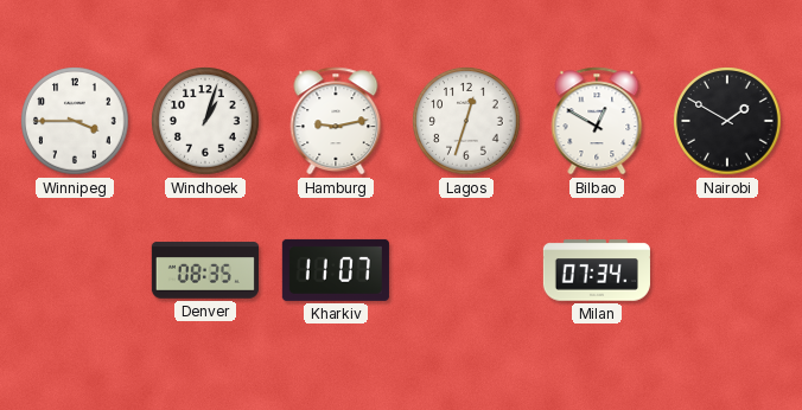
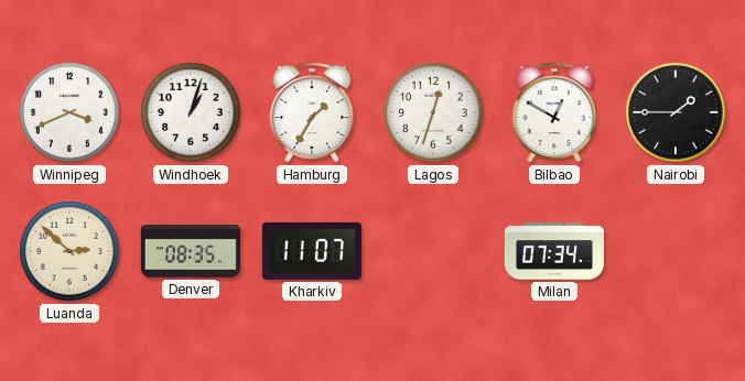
Winnipeg: 3:45 -> 3:41 (69, 112)
Hamburg: 9:13 -> 1:35 (312, 112)
Nairobi: 1:50 -> 1:45 (676, 112)
Luanda: none -> 2:52 (69, 251)
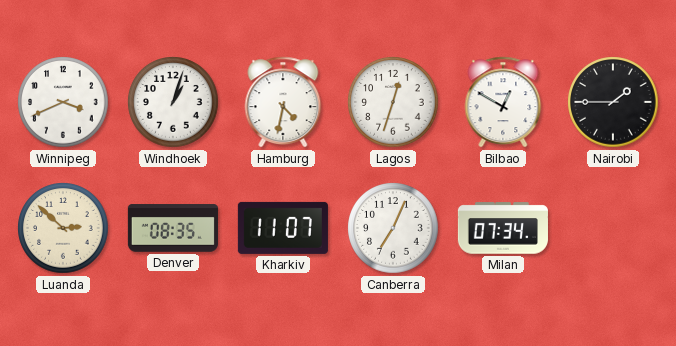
Hamburg: 1:35 -> 4:32 (283, 102)
Canberra: none -> 7:04 (393, 228)
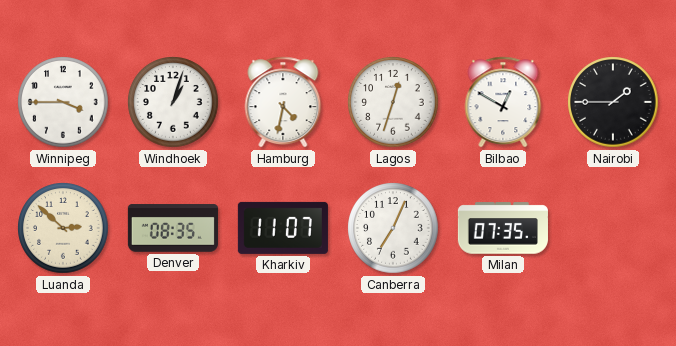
Winnipeg: 3:41 -> 3:45 (63, 102)
Milan: 07:34 -> 07:35 (503, 228)
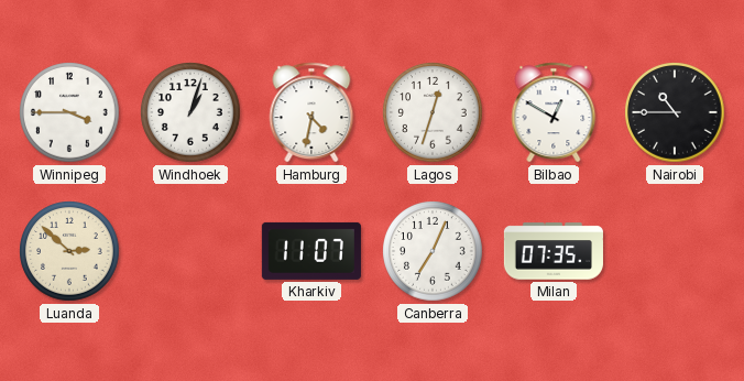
Nairobi: 1:45 -> 10:45 (675, 112)
Denver: 08:35 -> none (173, 228)
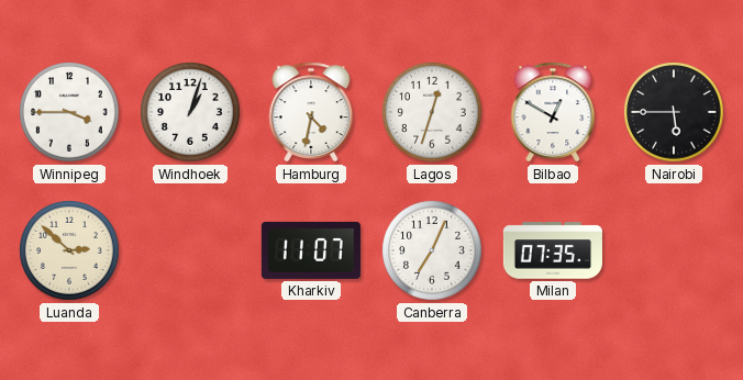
Nairobi: 10:45 -> 5:45 (674, 112)
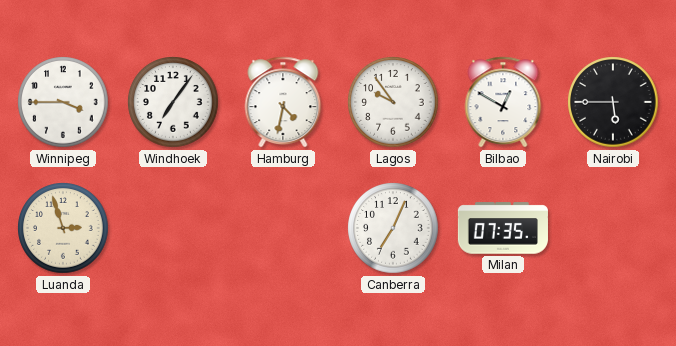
Windhoek: 1:03 -> 7:06 (173, 102)
Lagos: 12:33 -> 9:54 (393, 102)
Luanda: 2:52 -> 2:57 (63, 228)
Kharkiv: 11:07 -> none (311, 250)
